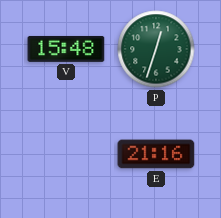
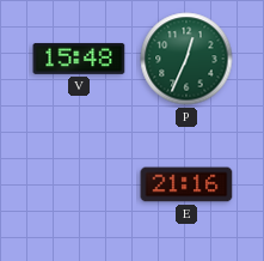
P: 12:33 -> 12:34 (186, 59)
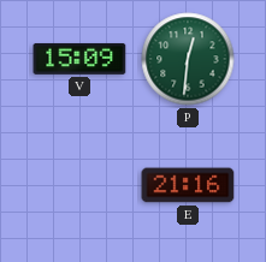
V: 15:48 -> 15:09 (79, 59)
P: 12:34 -> 12:31 (188, 59)
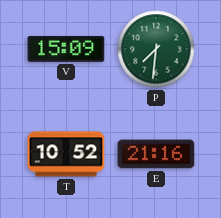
P: 12:31 -> 7:31 (156, 49)
T: none -> 10:52 (66, 154)
